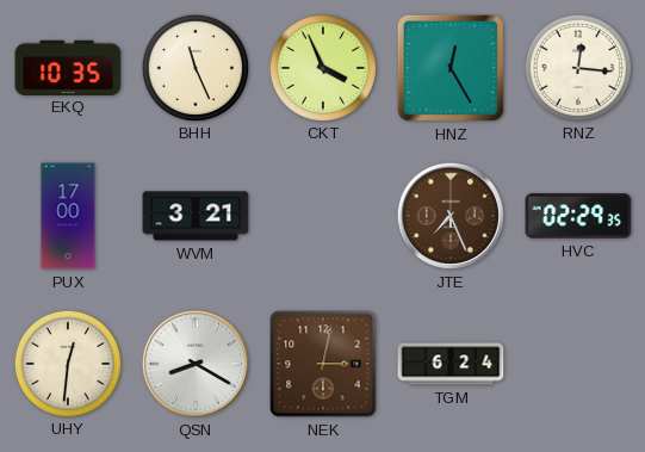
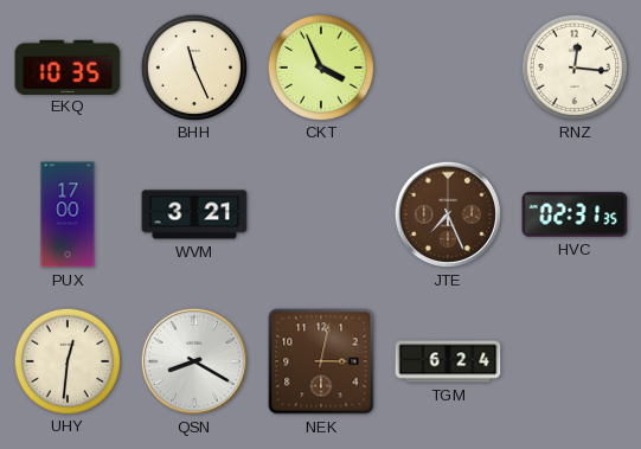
HNZ: 12:25 -> none (451, 68)
HVC: 02:29 -> 02:31 (575, 214)
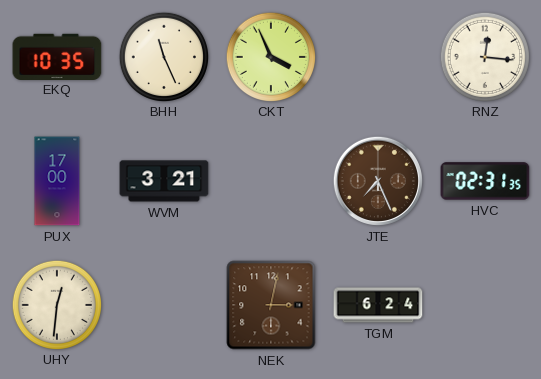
QSN: 8:20 -> none (194, 361)
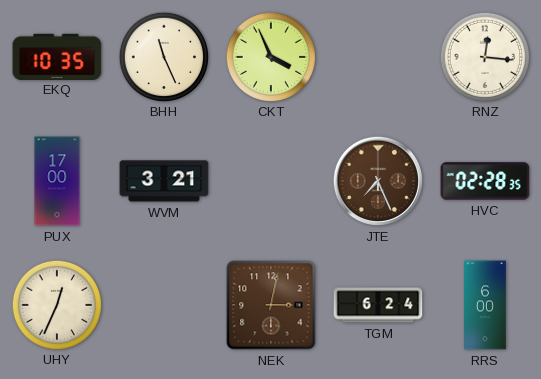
HVC: 02:31 -> 02:28 (485, 181)
UHY: 12:31 -> 12:34 (56, 304)
RRS: none -> 6:00 (485, 305)
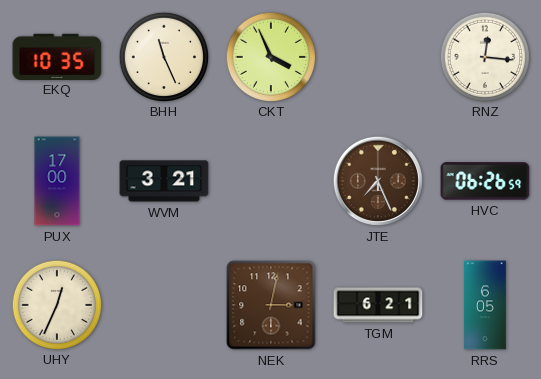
HVC: 02:28 -> 06:26 (485, 181)
TGM: 6:24 -> 6:21 (378, 305)
RRS: 6:00 -> 6:05 (485, 305)
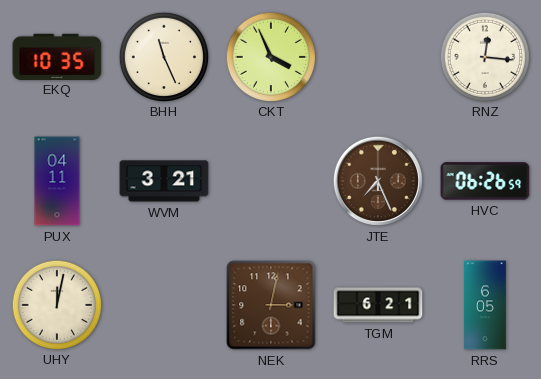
PUX: 17:00 -> 04:11 (57, 181)
UHY: 12:34 -> 12:02 (56, 304)
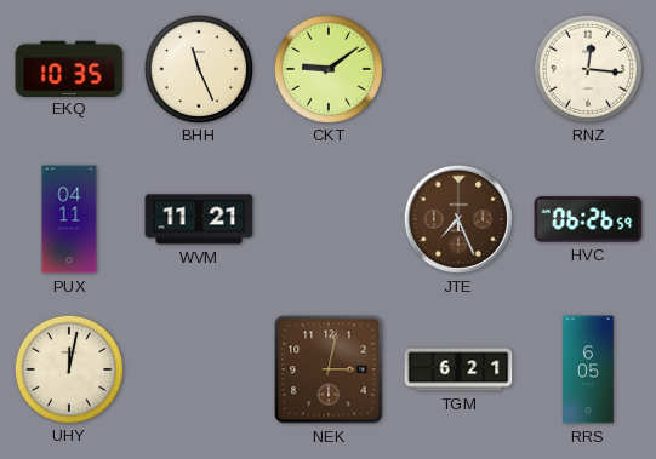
CKT: 3:56 -> 9:09 (327, 68)
WVM: 3:21 -> 11:21 (199, 219)
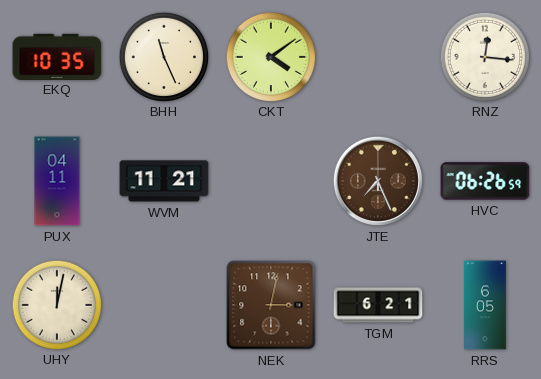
CKT: 9:09 -> 4:09 (270, 56)
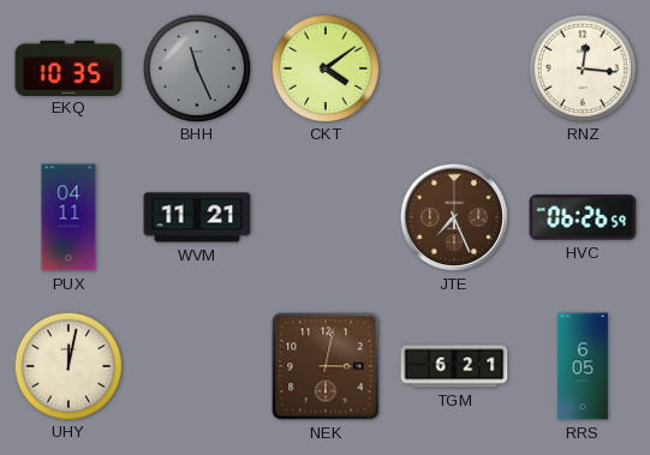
BHH dial: cream -> grey (196, 67)
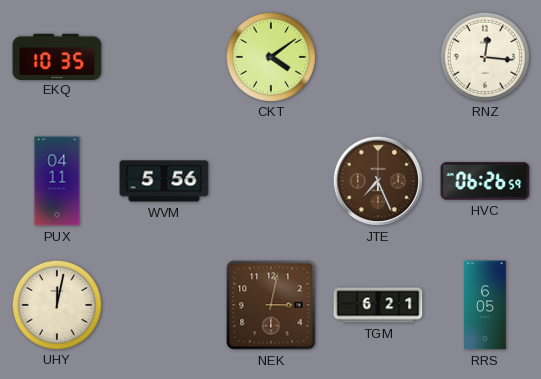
BHH: 11:26 -> none (196, 67)
WVM: 11:21 -> 5:56 (164, 181)
